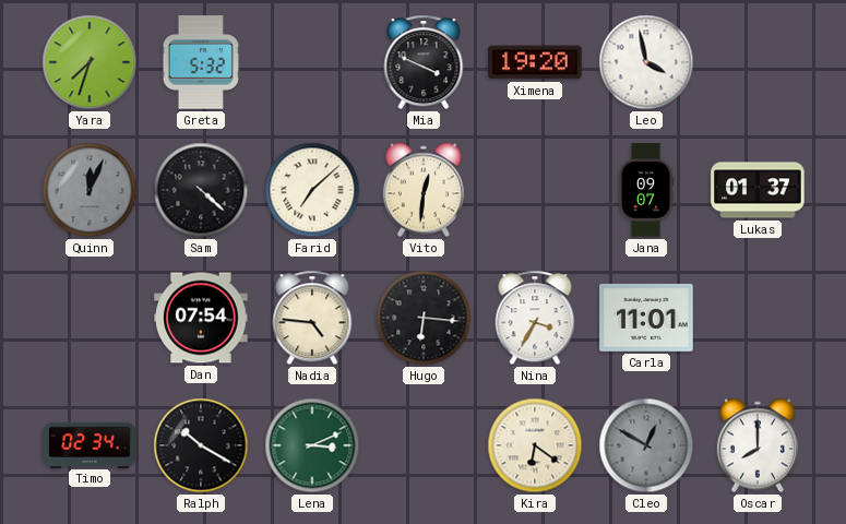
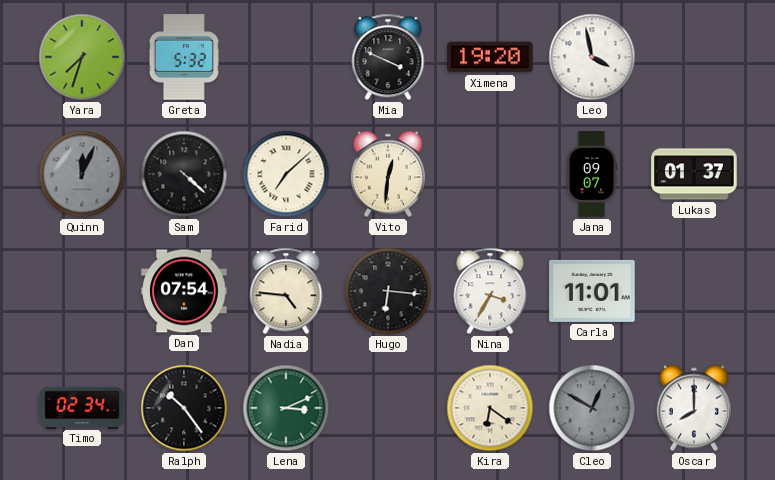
Ralph: 10:20 -> 10:24 (184, 408)
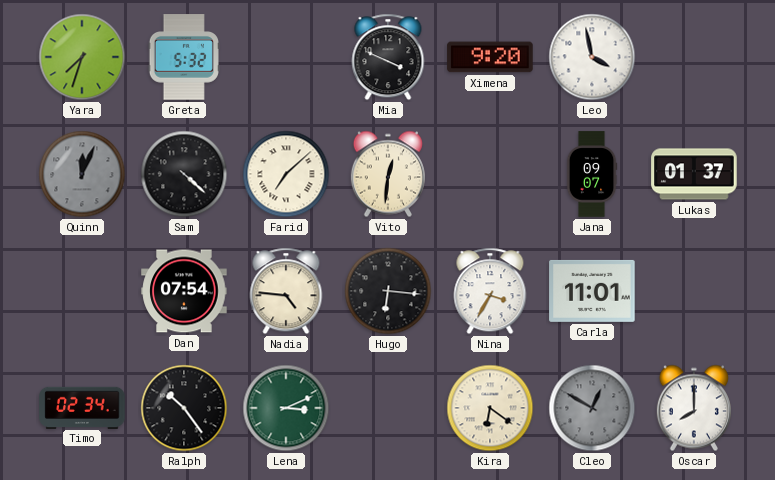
Ximena: 19:20 -> 9:20 (490, 57)
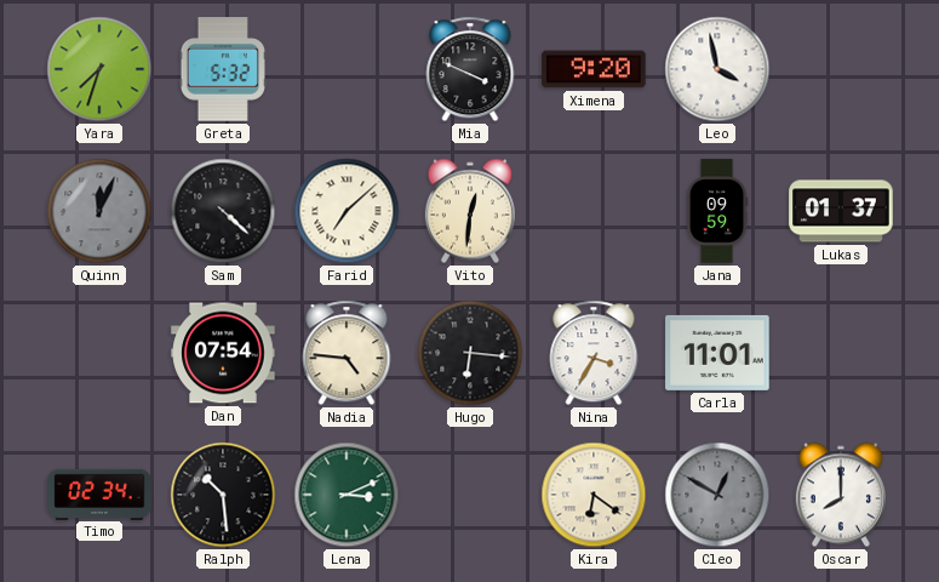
Jana: 09:07 -> 09:59 (717, 211)
Ralph: 10:24 -> 10:29 (223, 495)
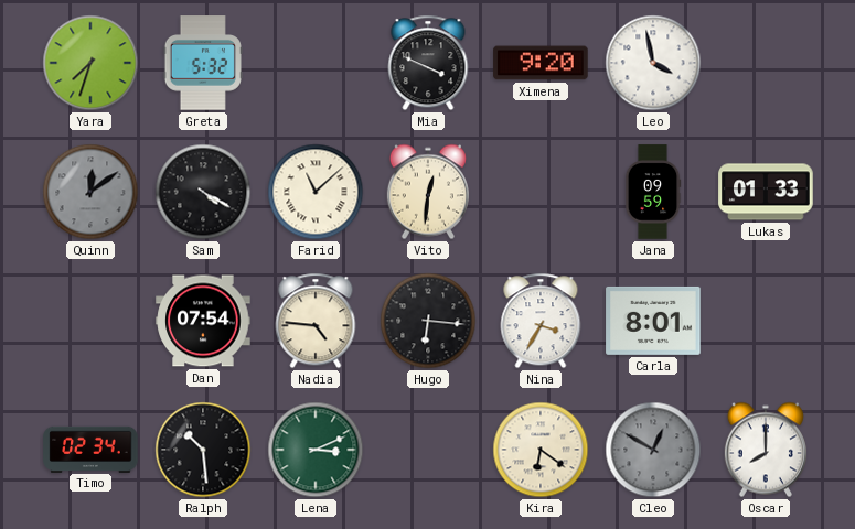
Quinn: 12:04 -> 12:09 (90, 192)
Sam: 4:22 -> 4:20 (203, 192)
Farid: 7:08 -> 11:08 (316, 192)
Lukas: 01:37 -> 01:33 (766, 192)
Carla: 11:01 -> 8:01 (653, 321)
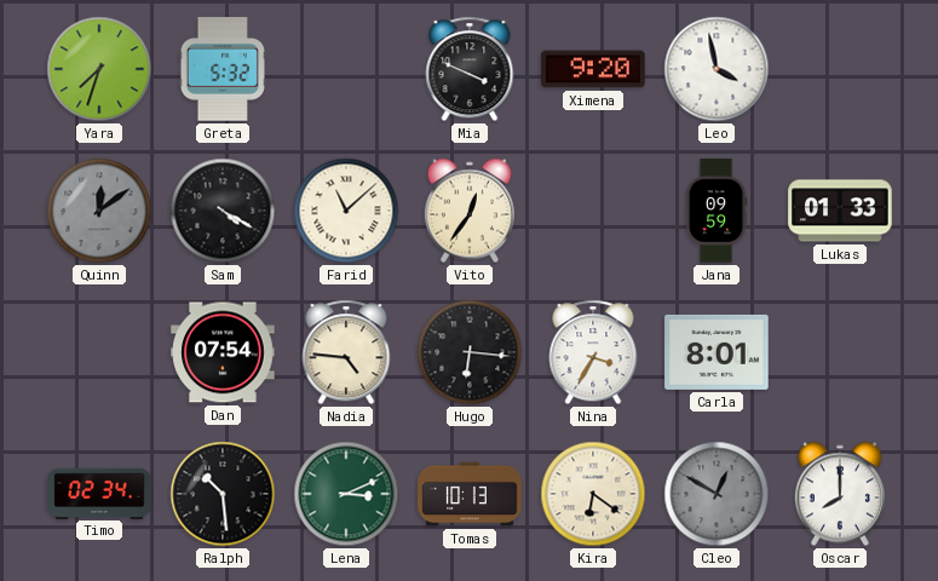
Vito: 12:31 -> 12:36 (470, 211)
Tomas: none -> 10:13 (470, 494)
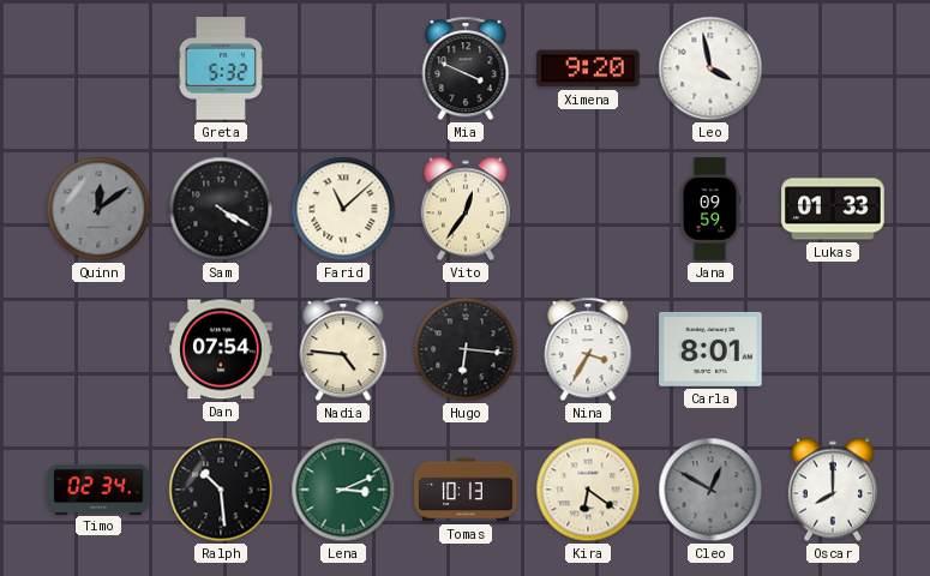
Yara: 7:33 -> none (99, 69)
